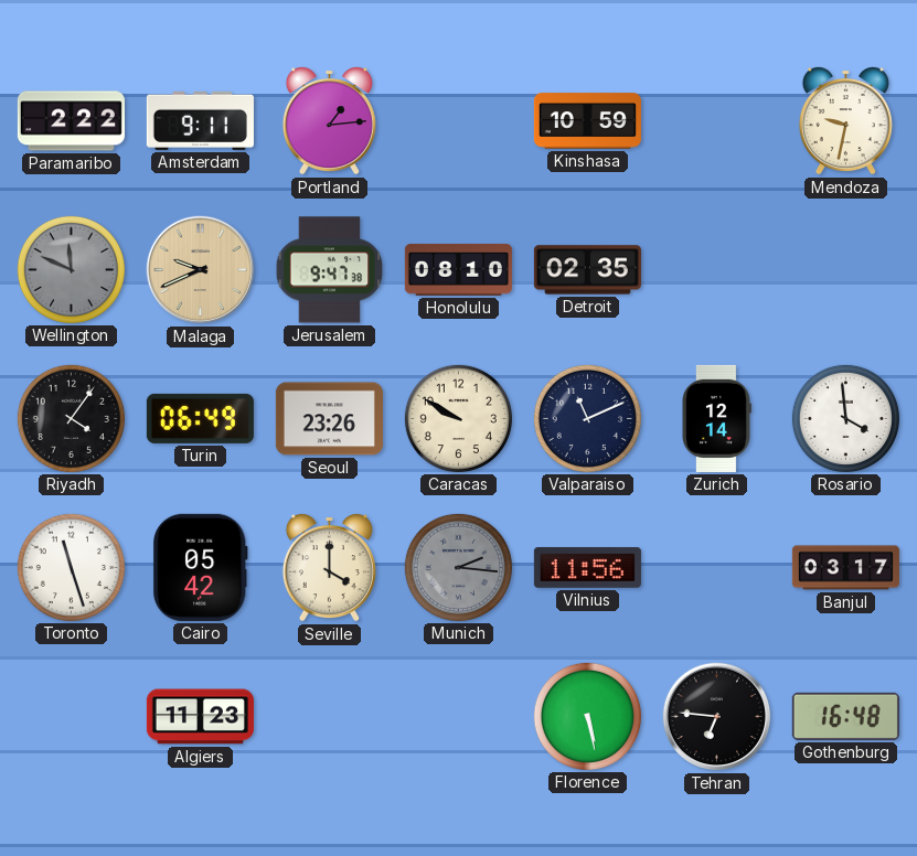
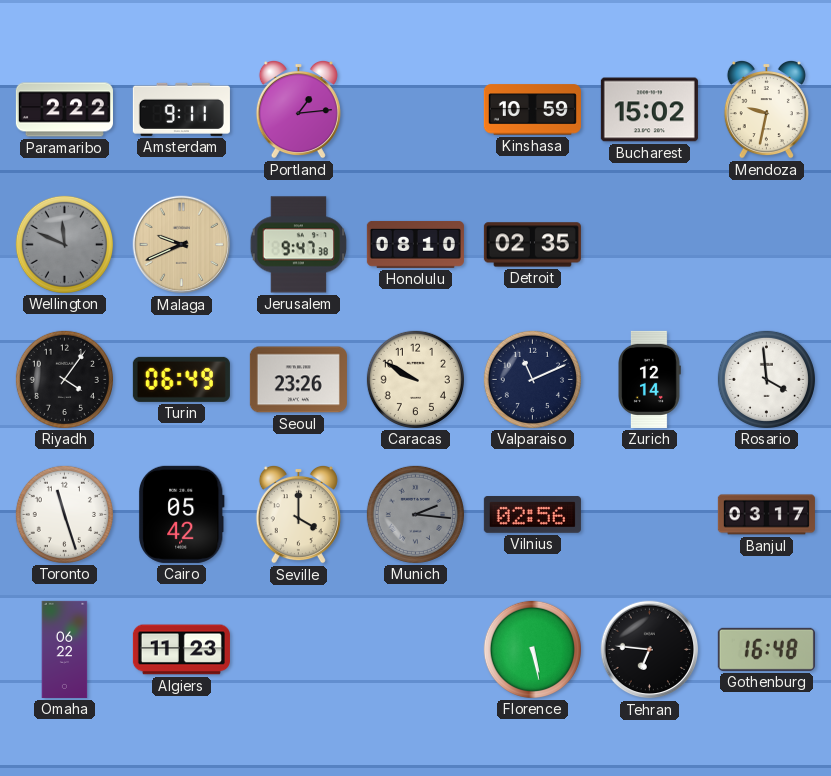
Bucharest: none -> 15:02 (649, 110)
Vilnius: 11:56 -> 02:56 (532, 515)
Omaha: none -> 06:22 (65, 649)
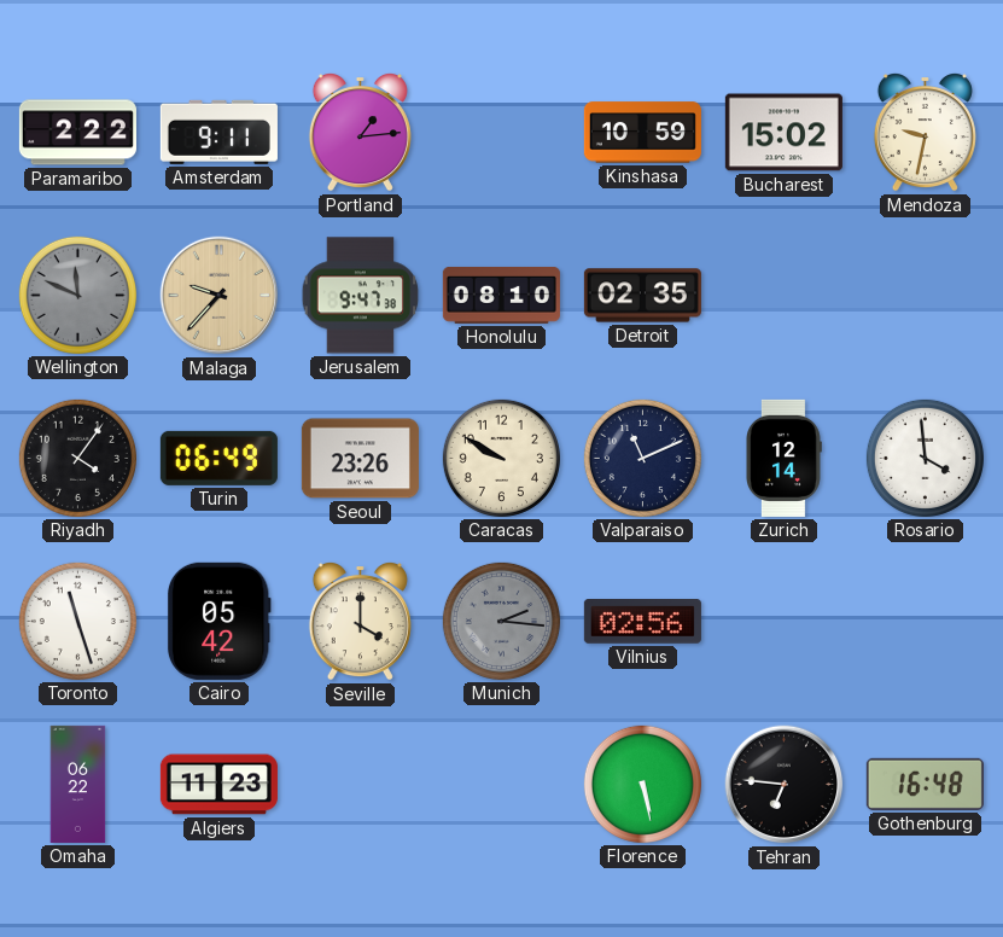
Malaga: 9:41 -> 9:37 (220, 296)
Banjul: 03:17 -> none (766, 515)
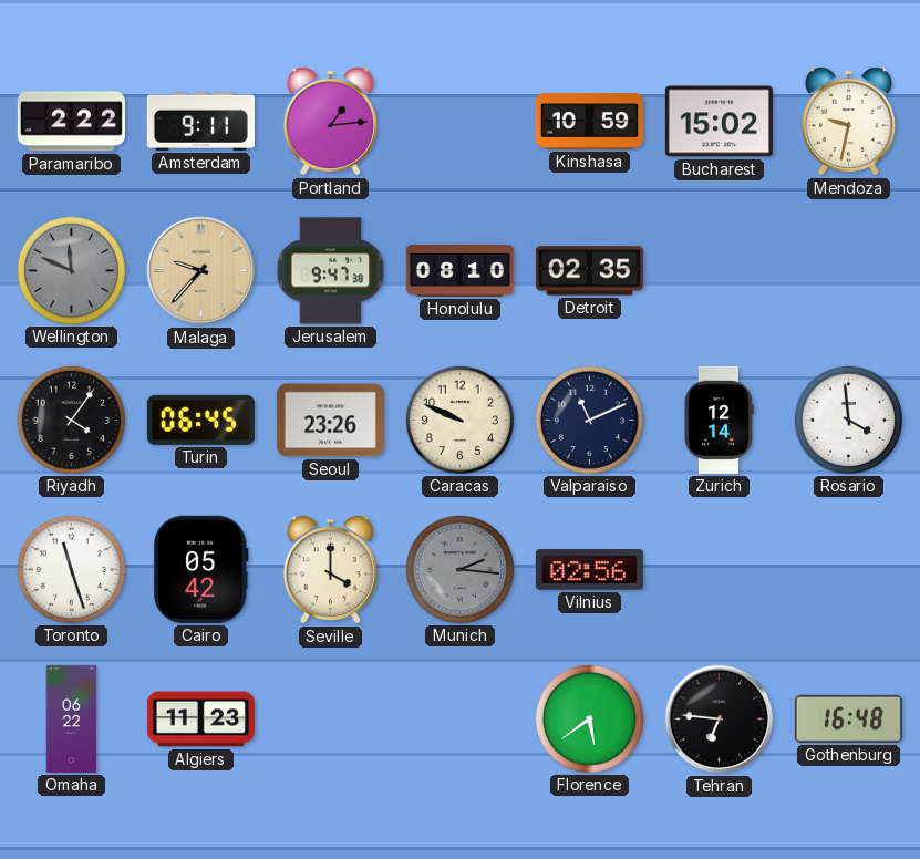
Turin: 06:49 -> 06:45 (200, 420)
Caracas: 9:50 -> 9:49 (459, 420)
Florence: 5:28 -> 5:39 (589, 718)
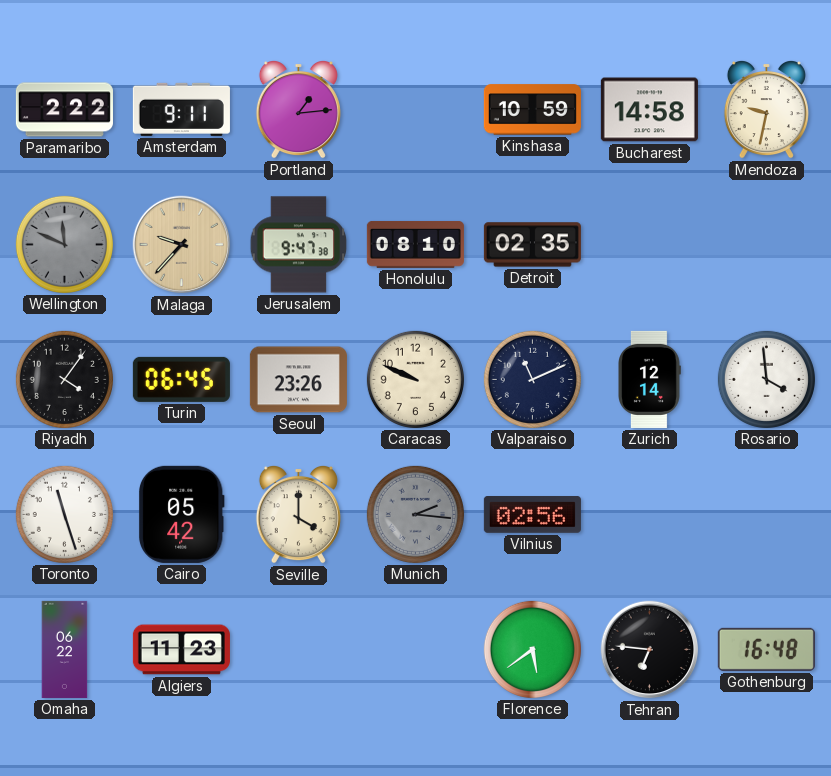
Bucharest: 15:02 -> 14:58 (649, 110)
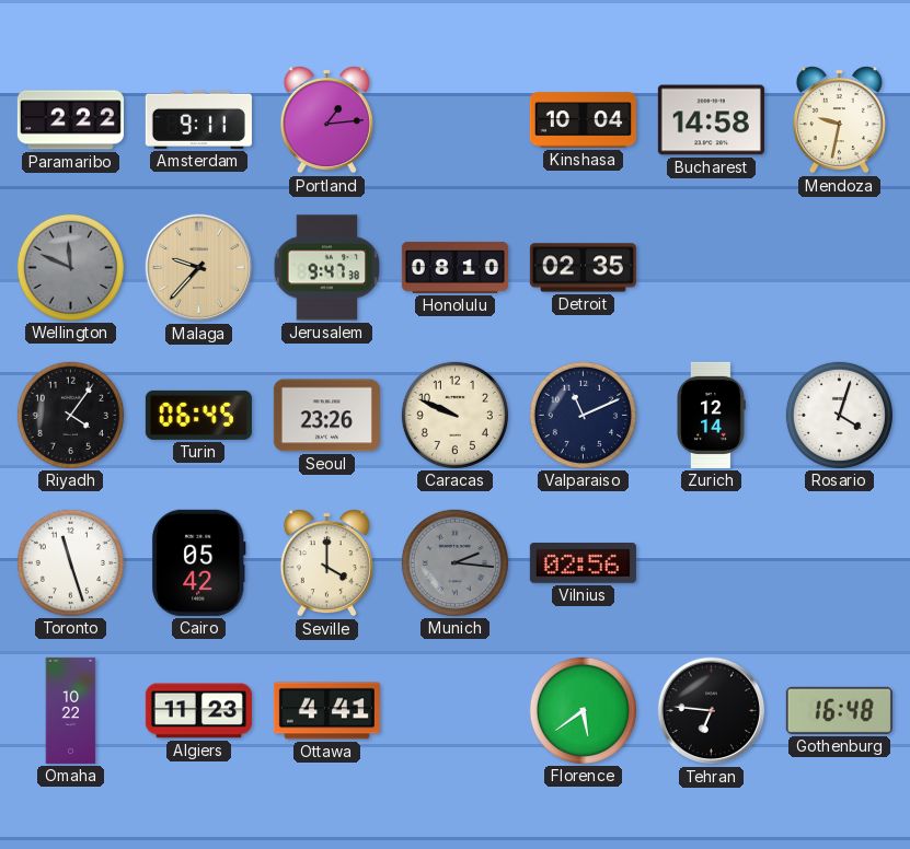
Kinshasa: 10:59 -> 10:04 (583, 120)
Rosario: 3:59 -> 4:03 (839, 415)
Omaha: 06:22 -> 10:22 (71, 710)
Ottawa: none -> 4:41 (326, 711)
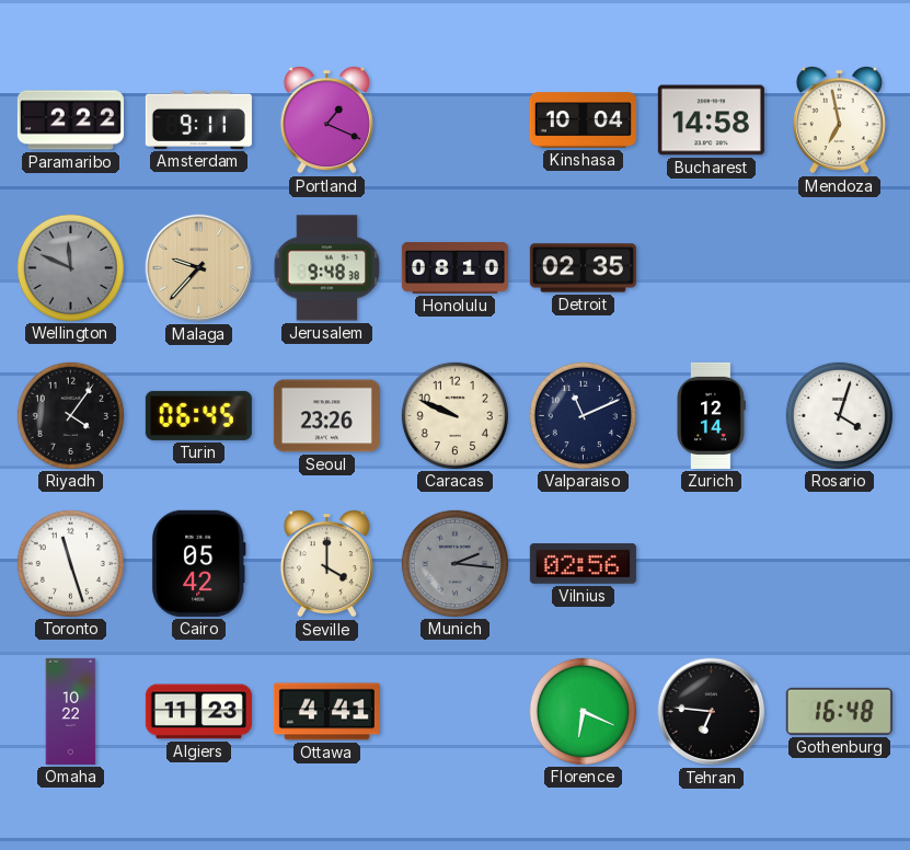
Portland: 1:14 -> 1:19 (326, 119)
Mendoza: 9:32 -> 6:58 (839, 119)
Jerusalem: 9:47 -> 9:48 (327, 268)
Florence: 5:39 -> 6:19 (583, 711)
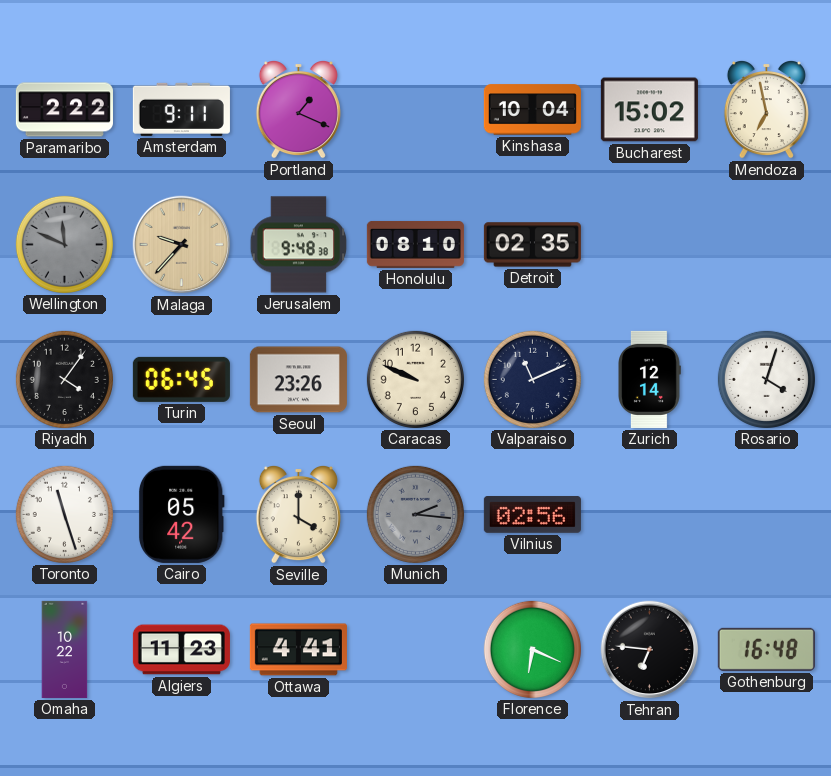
Bucharest: 14:58 -> 15:02 (649, 110)
